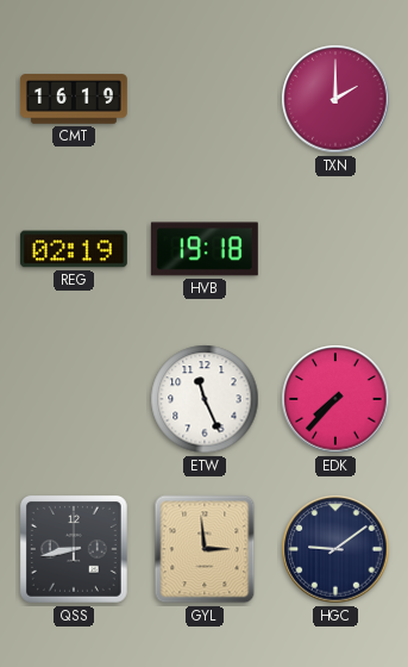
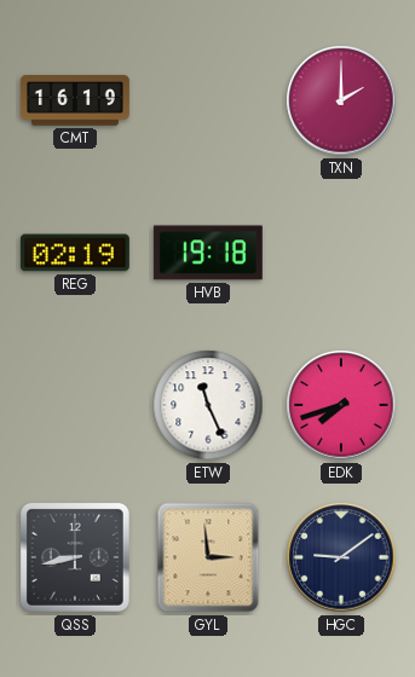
EDK: 7:37 -> 7:42 (341, 405)
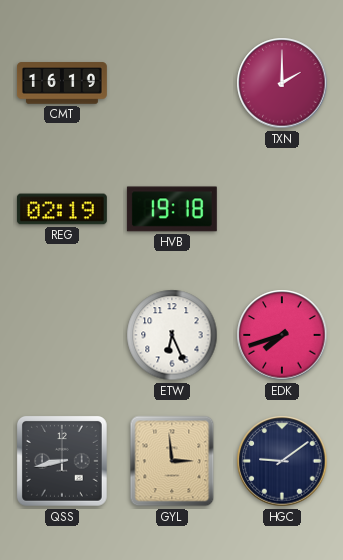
ETW: 11:26 -> 6:26 (172, 335)
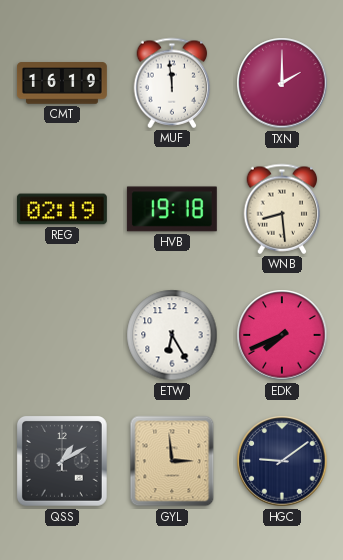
MUF: none -> 11:59 (172, 83)
WNB: none -> 8:29 (282, 209)
ETW: 6:26 -> 6:25 (172, 335)
EDK: 7:42 -> 7:41 (282, 335)
QSS: 8:43 -> 1:10 (62, 461)
